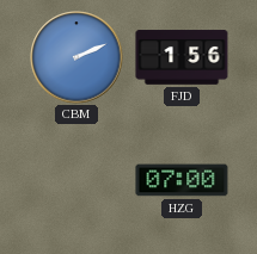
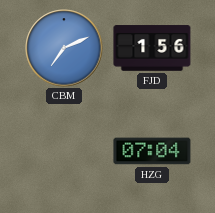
CBM: 2:11 -> 7:11 (64, 48)
HZG: 07:00 -> 07:04 (152, 151)
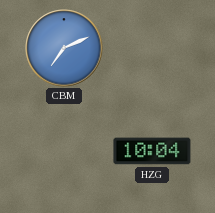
FJD: 1:56 -> none (152, 48)
HZG: 07:04 -> 10:04 (152, 151)
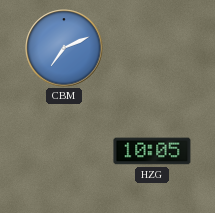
HZG: 10:04 -> 10:05 (152, 151)
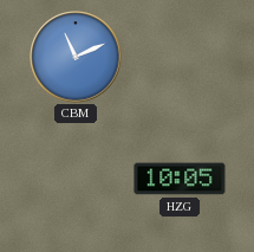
CBM: 7:11 -> 11:11 (76, 57)
